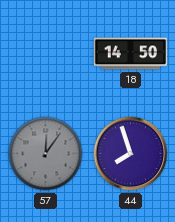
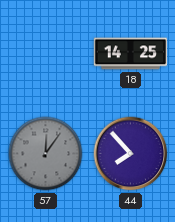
18: 14:50 -> 14:25 (131, 54)
44: 7:57 -> 7:53 (131, 154)
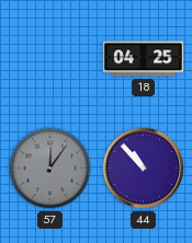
18: 14:25 -> 04:25 (144, 59)
44: 7:53 -> 10:53 (144, 169)
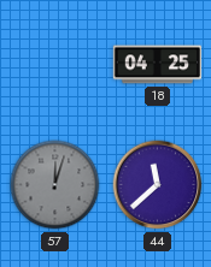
57: 12:06 -> 12:03 (55, 185)
44: 10:53 -> 11:38 (158, 185)
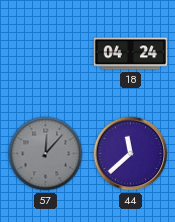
18: 04:25 -> 04:24 (131, 54)
57: 12:03 -> 12:07 (46, 154)
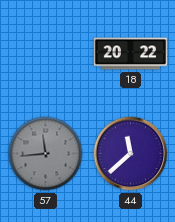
18: 04:24 -> 20:22 (131, 54)
57: 12:07 -> 11:44 (46, 154)
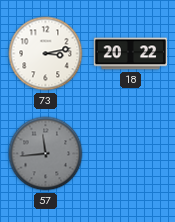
73: none -> 3:13 (46, 54)
44: 11:38 -> none (131, 154)
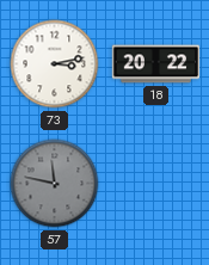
57: 11:44 -> 11:47 (55, 184)
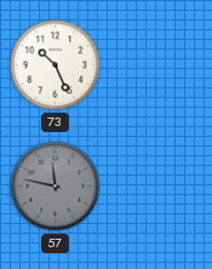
73: 3:13 -> 10:26 (56, 65)
18: 20:22 -> none (156, 64)
